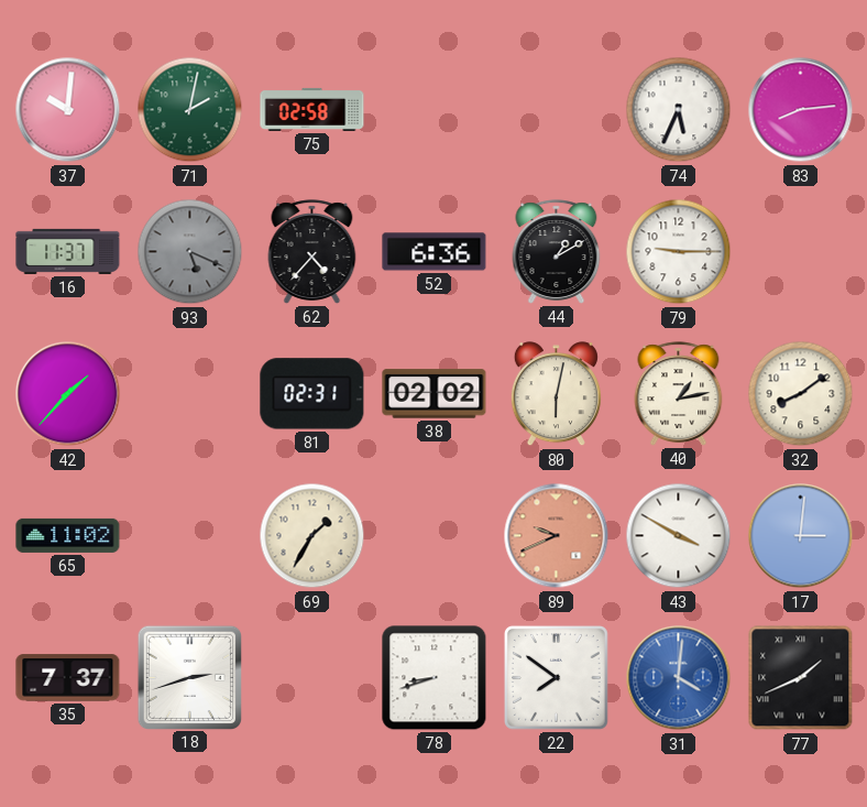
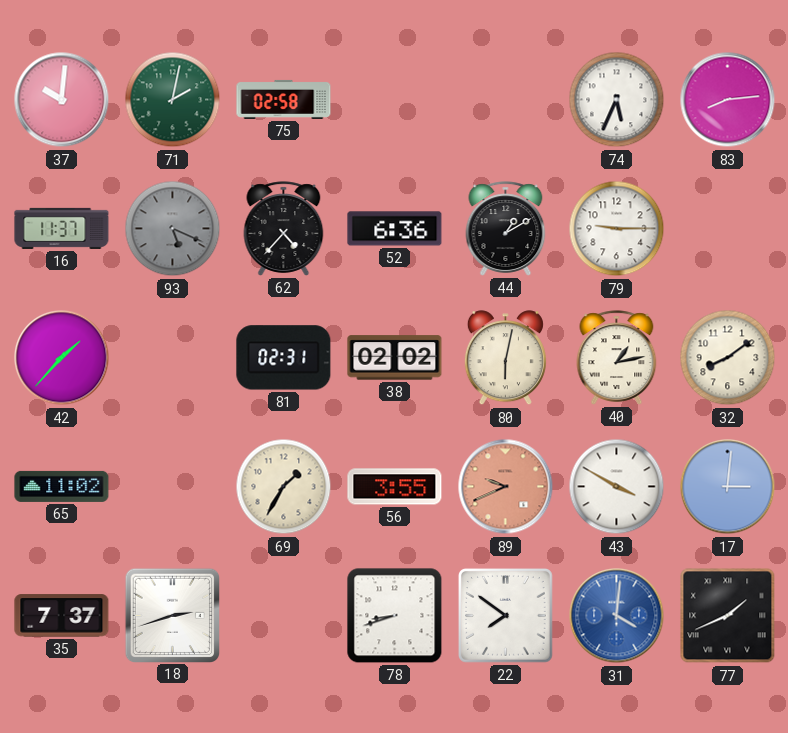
56: none -> 3:55 (395, 487)
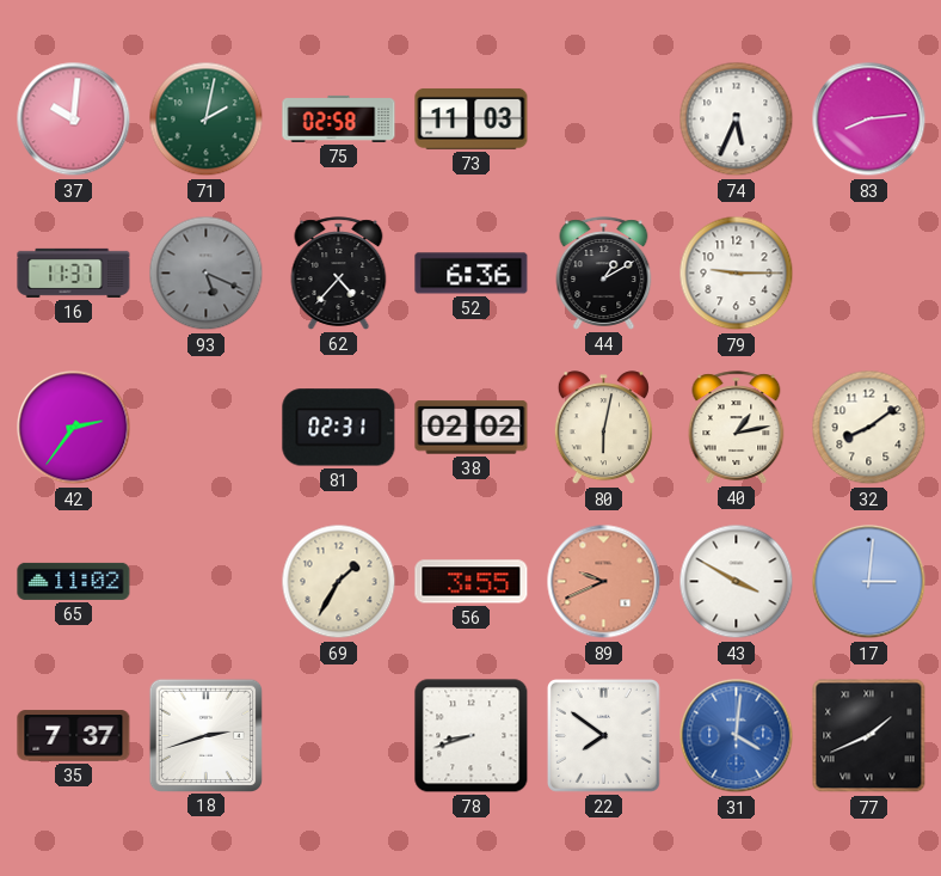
73: none -> 11:03 (472, 118)
42: 1:37 -> 2:36 (74, 428)
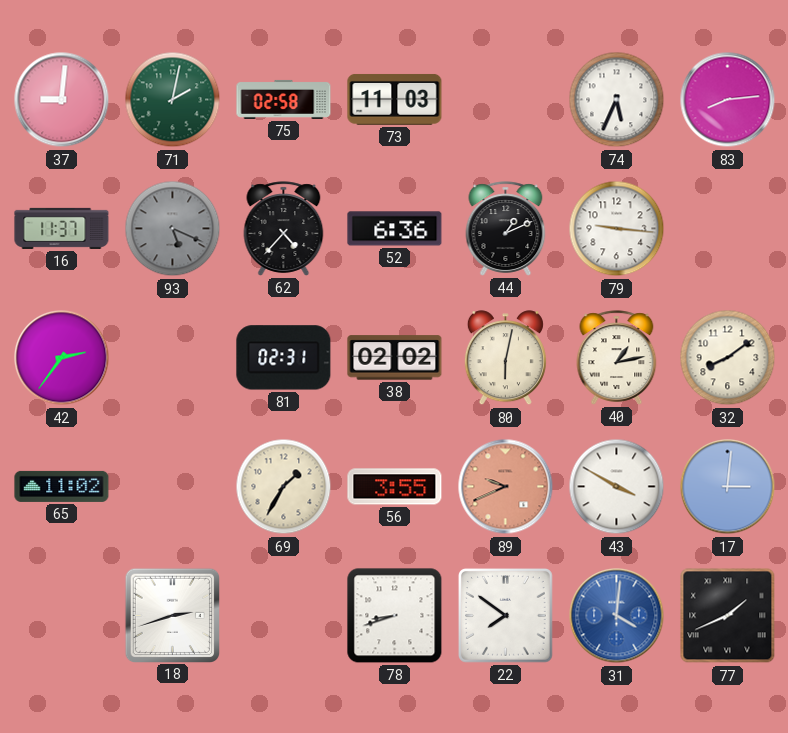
37: 10:01 -> 9:01 (62, 100)
44: 1:10 -> 1:11 (506, 229)
79: 9:15 -> 9:16 (617, 229)
35: 7:37 -> none (74, 736)
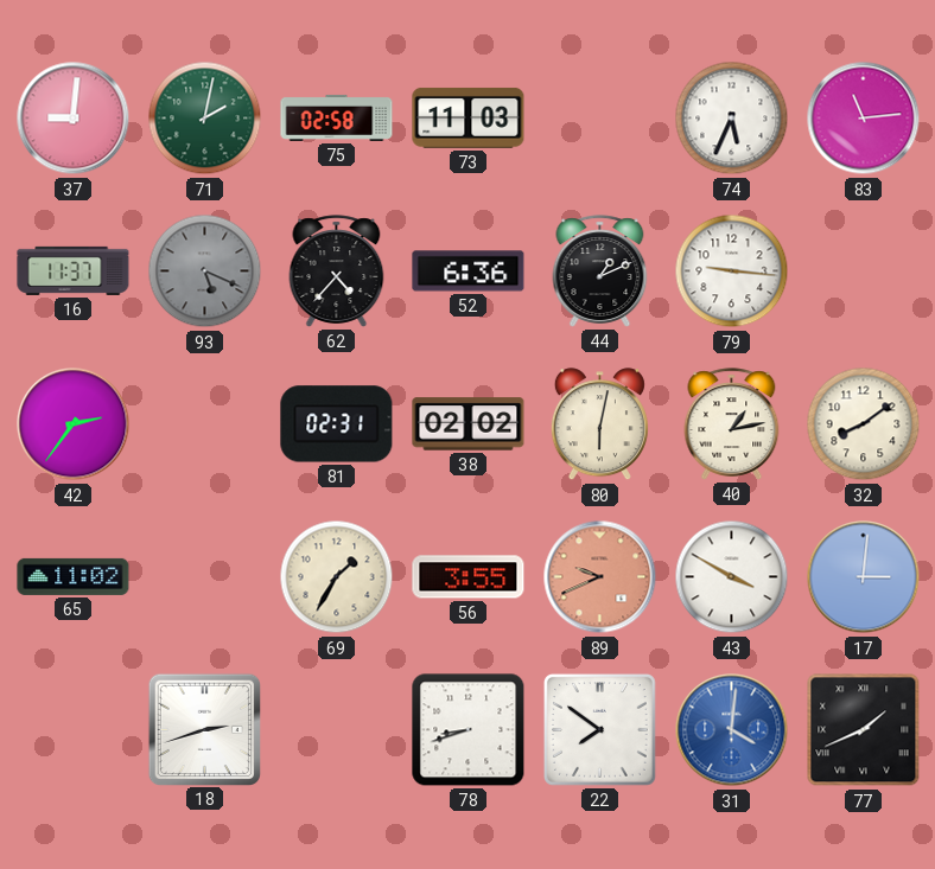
83: 8:14 -> 11:14 (864, 119)
